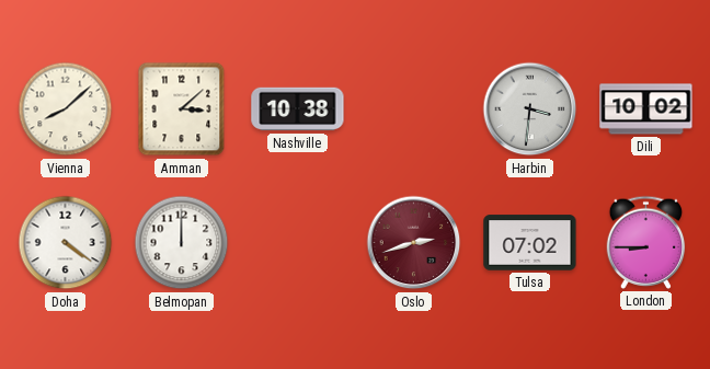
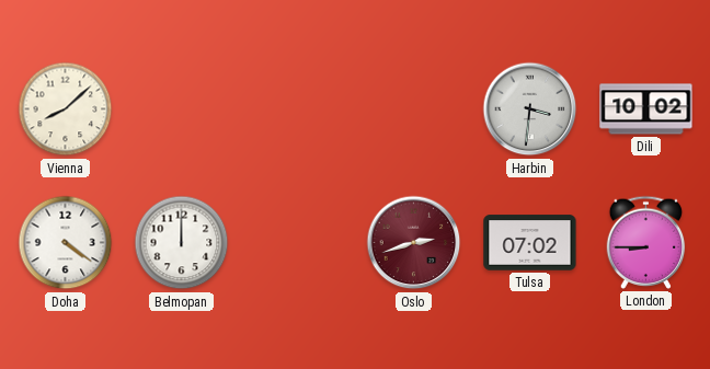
Amman: 3:08 -> none (182, 109)
Nashville: 10:38 -> none (298, 109)
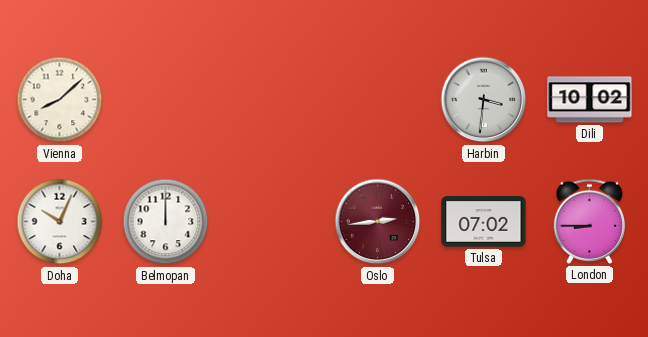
Doha: 4:21 -> 10:04 (60, 222)
Oslo: 2:42 -> 2:44 (378, 222)
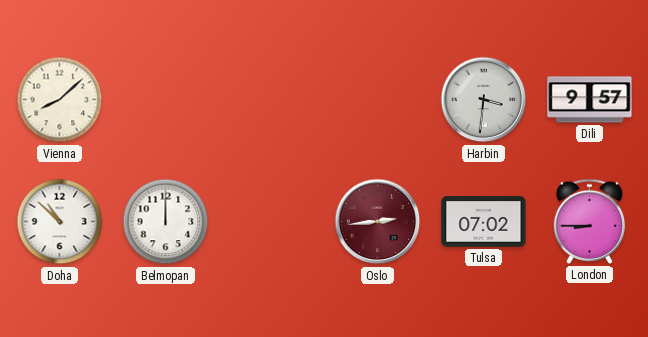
Dili: 10:02 -> 9:57 (590, 100)
Doha: 10:04 -> 10:52 (60, 222)
